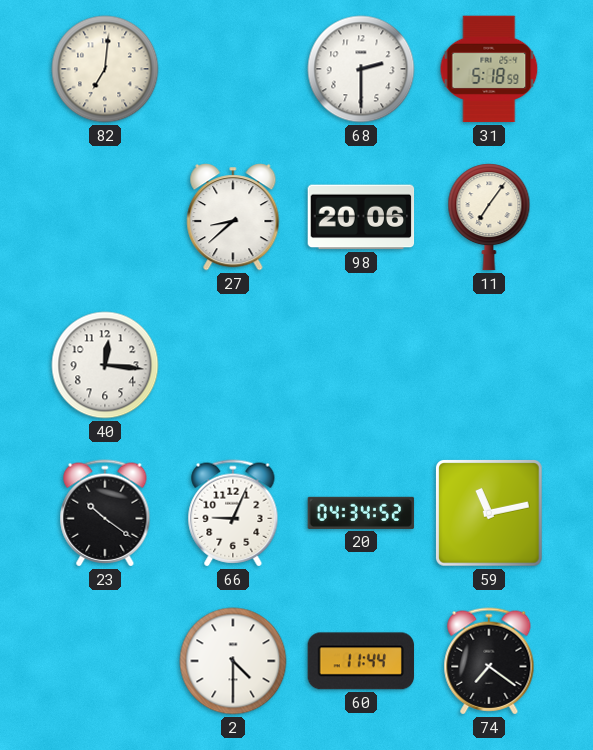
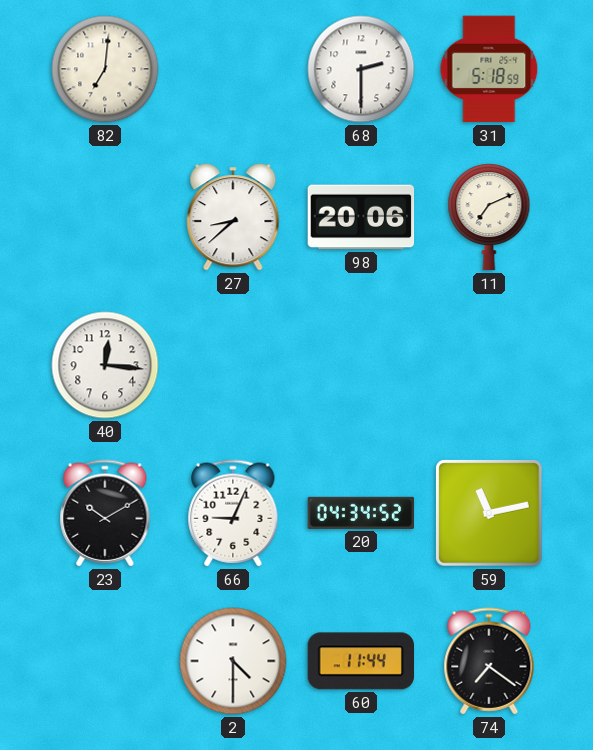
11: 7:06 -> 7:11 (489, 217)
23: 10:21 -> 10:10 (105, 513)
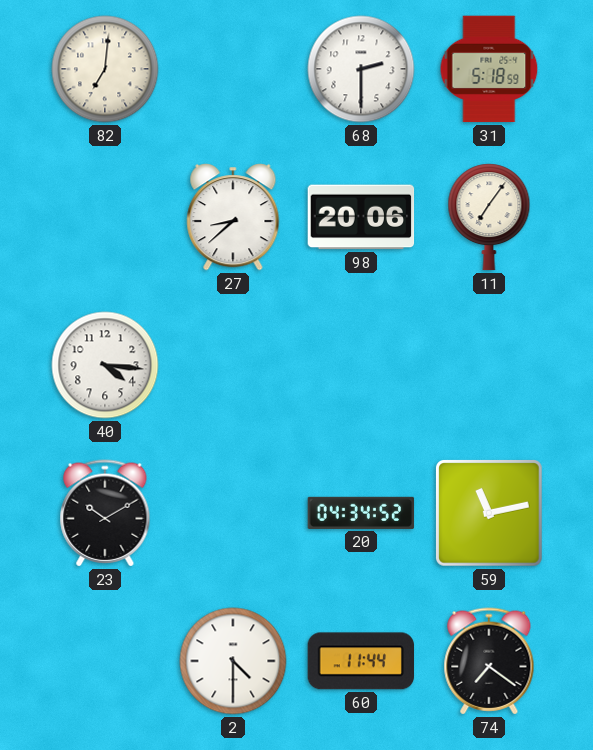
11: 7:11 -> 7:06 (489, 217)
40: 12:16 -> 4:16 (105, 365)
66: 9:04 -> none (233, 513)
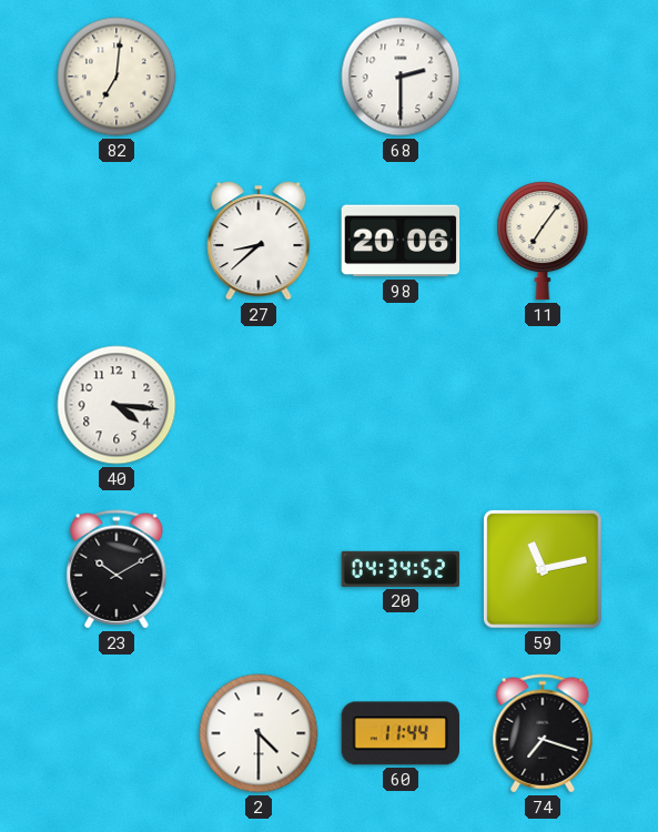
31: 5:18 -> none (489, 69)
74: 7:21 -> 7:18 (543, 733)
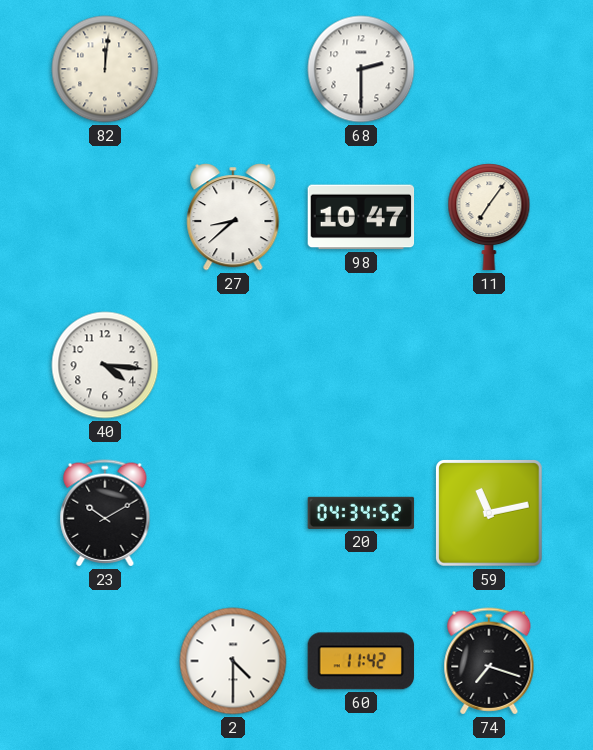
82: 7:01 -> 12:01 (105, 69)
98: 20:06 -> 10:47 (361, 217)
60: 11:44 -> 11:42 (360, 661)
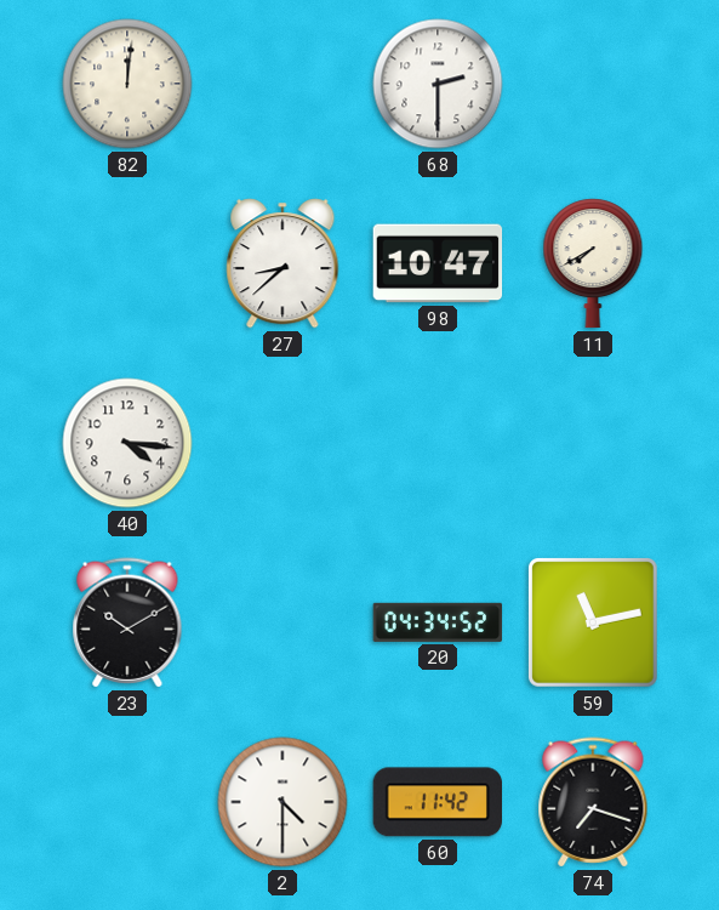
11: 7:06 -> 7:40 (593, 263)
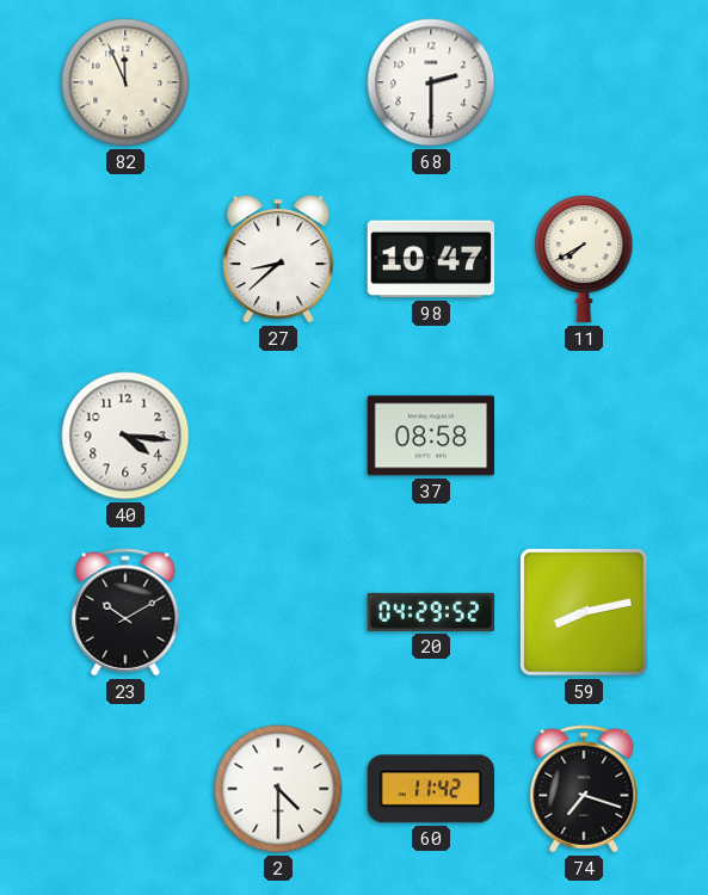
82: 12:01 -> 11:56 (125, 82)
37: none -> 08:58 (431, 436)
20: 04:34 -> 04:29 (431, 612)
59: 11:13 -> 8:13 (585, 613)
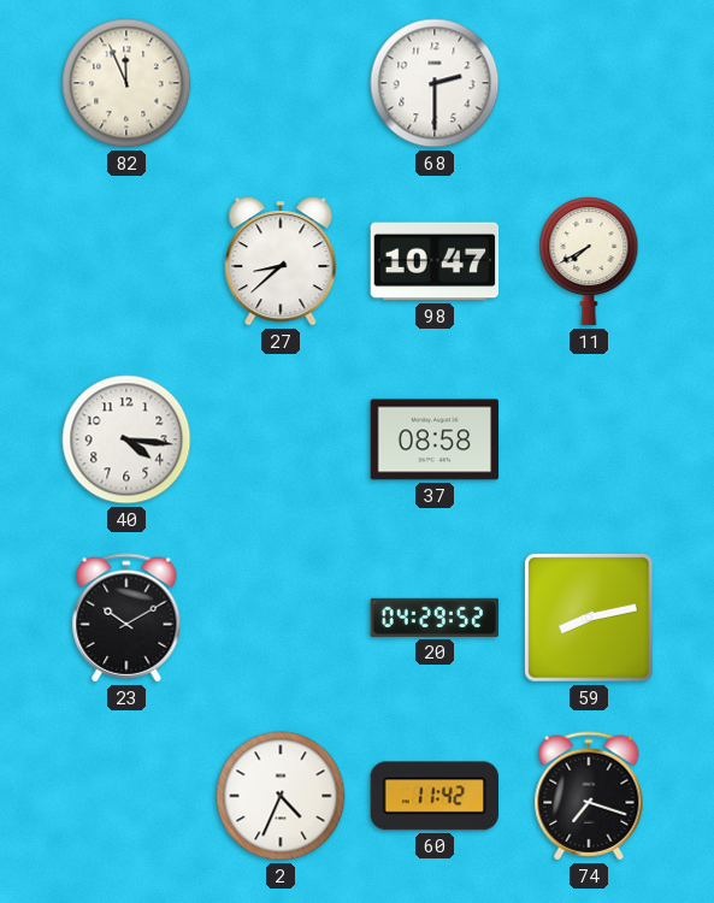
2: 4:30 -> 4:34 (281, 796)
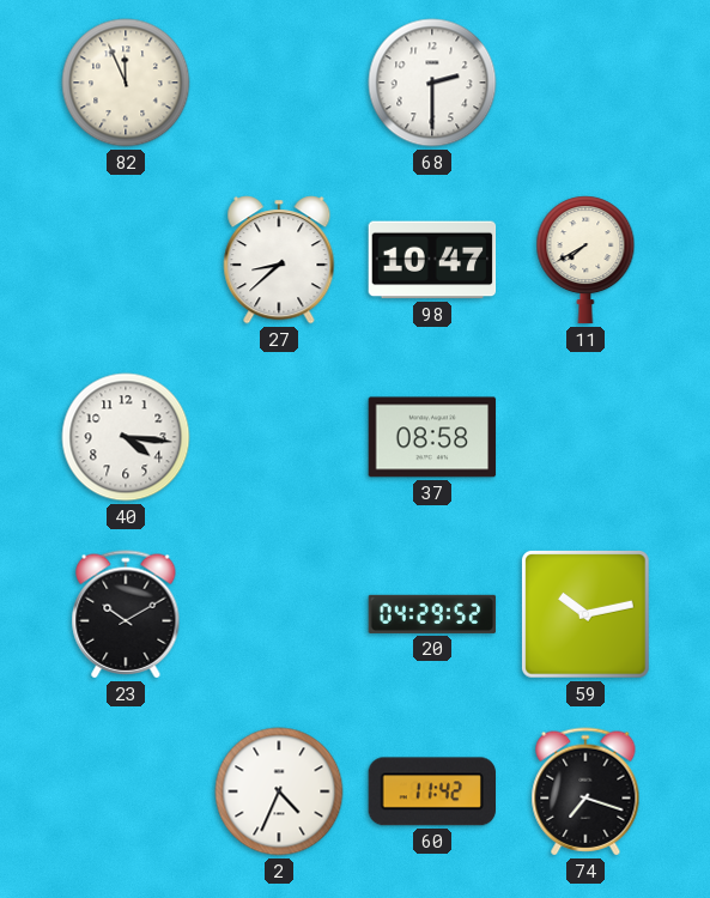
59: 8:13 -> 10:13 (587, 615)
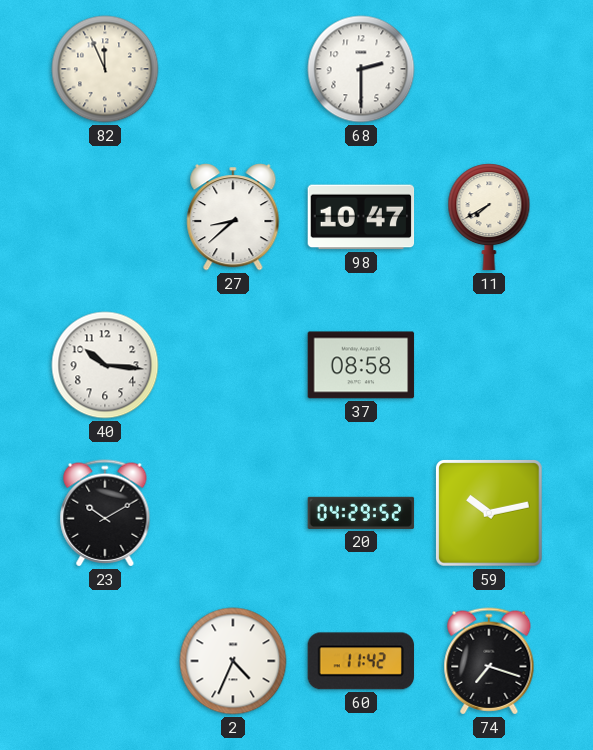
40: 4:16 -> 10:16 (105, 365)
